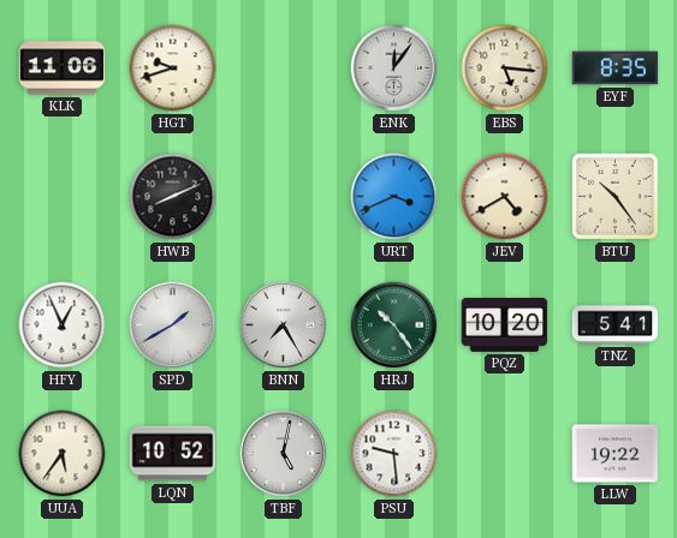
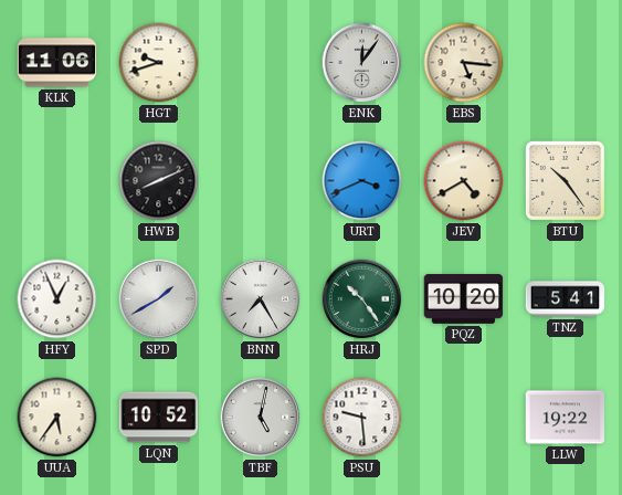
EYF: 8:35 -> none (616, 68)
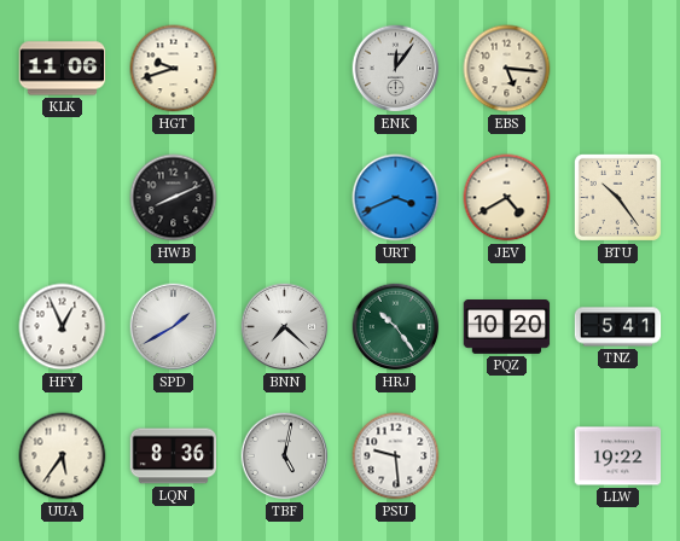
BNN: 7:25 -> 7:22 (285, 327)
LQN: 10:52 -> 8:36 (174, 456)
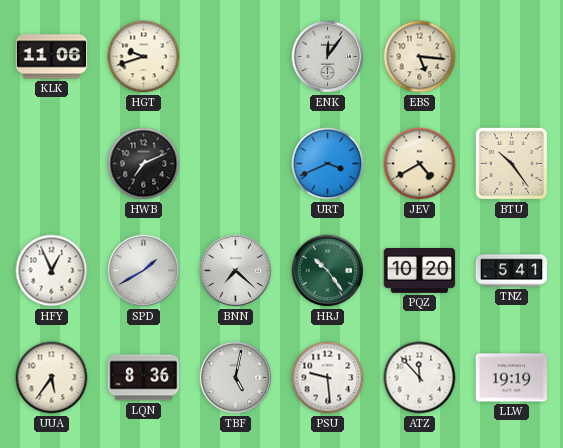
HWB: 8:11 -> 7:11 (144, 164)
ATZ: none -> 11:53 (420, 378)
LLW: 19:22 -> 19:19 (512, 378)
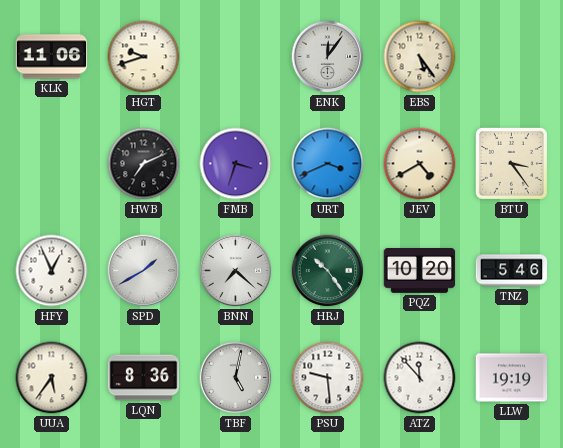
EBS: 5:16 -> 5:24 (420, 57)
FMB: none -> 3:33 (236, 164)
BTU: 10:24 -> 3:24 (511, 163)
TNZ: 5:41 -> 5:46 (512, 271)
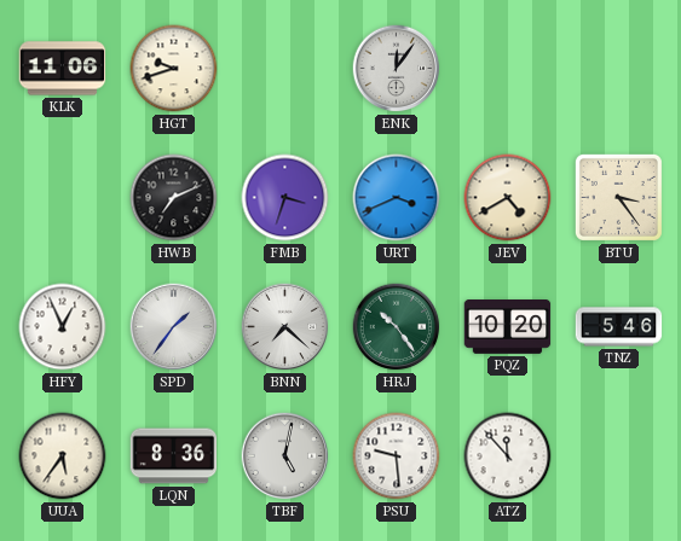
EBS: 5:24 -> none (420, 57)
SPD: 1:40 -> 1:36 (174, 327)
LLW: 19:19 -> none (512, 378)
